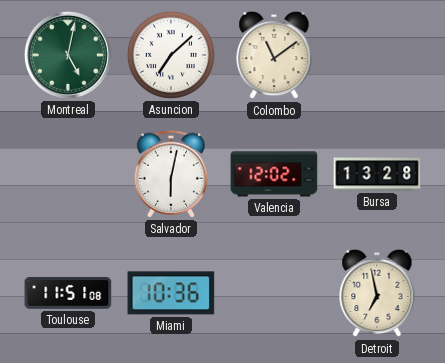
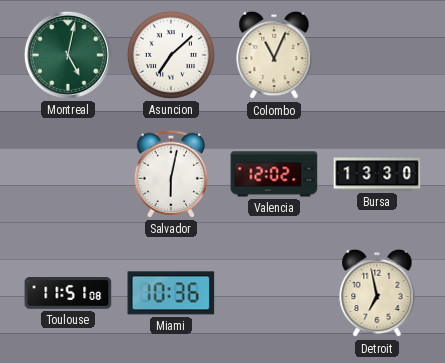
Colombo: 11:09 -> 11:04 (274, 55)
Bursa: 13:28 -> 13:30 (377, 174)
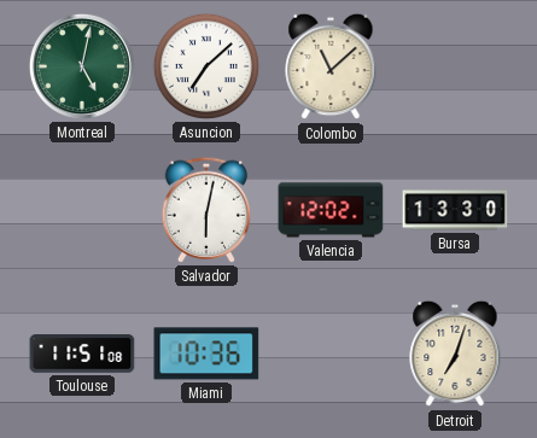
Colombo: 11:04 -> 11:08 (331, 66)
Detroit: 6:58 -> 7:03 (455, 354)
